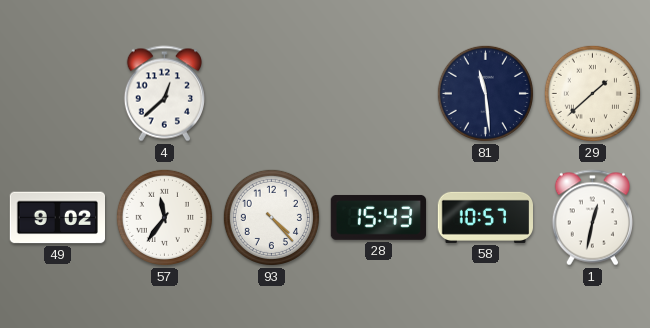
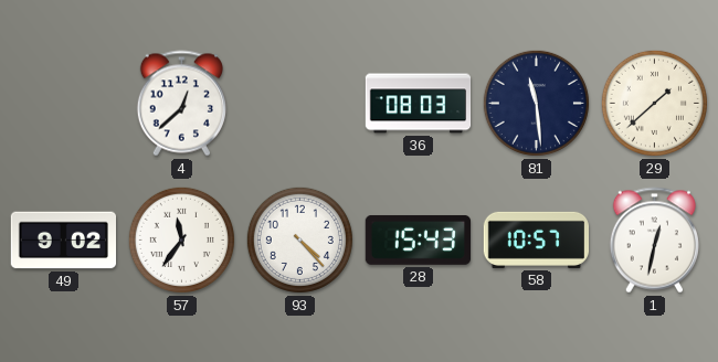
36: none -> 08:03 (419, 104)
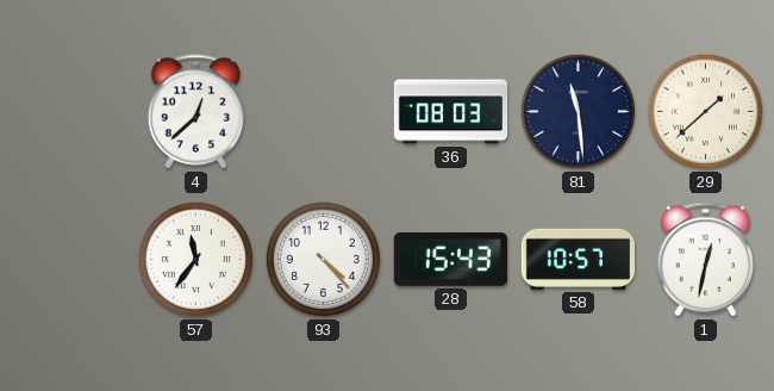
49: 9:02 -> none (63, 241)
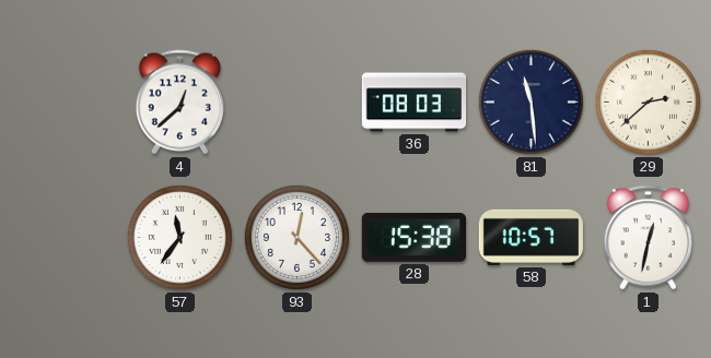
29: 1:38 -> 2:38 (648, 102)
93: 4:23 -> 12:23 (296, 237)
28: 15:43 -> 15:38 (413, 237)
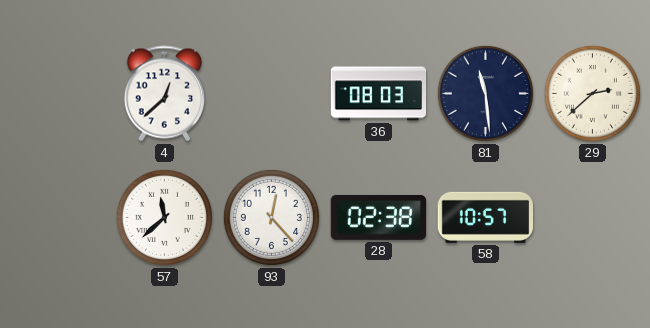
57: 11:36 -> 11:38 (164, 217)
28: 15:38 -> 02:38 (378, 217)
1: 12:32 -> none (648, 238)
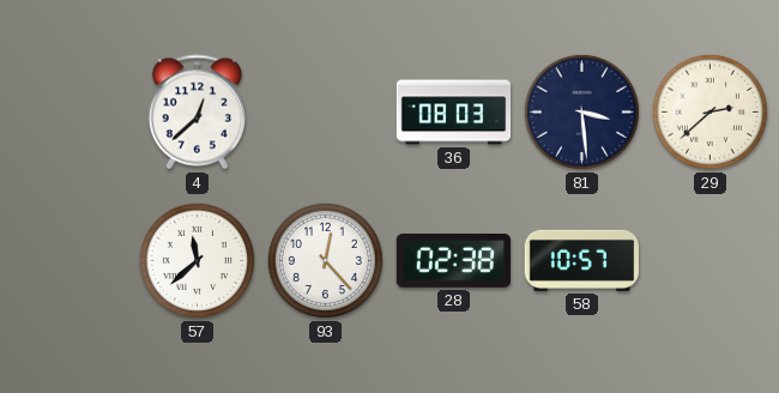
81: 11:29 -> 3:29 (581, 111)
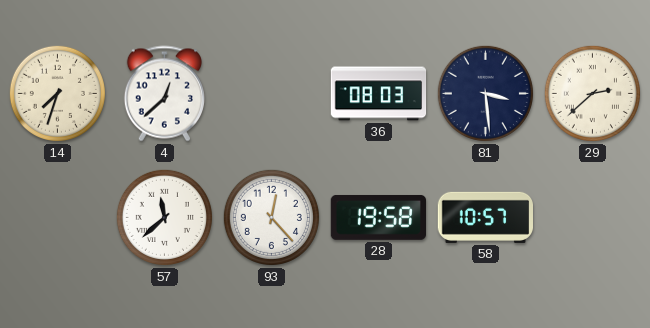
14: none -> 7:33 (57, 93)
28: 02:38 -> 19:58 (378, 217)
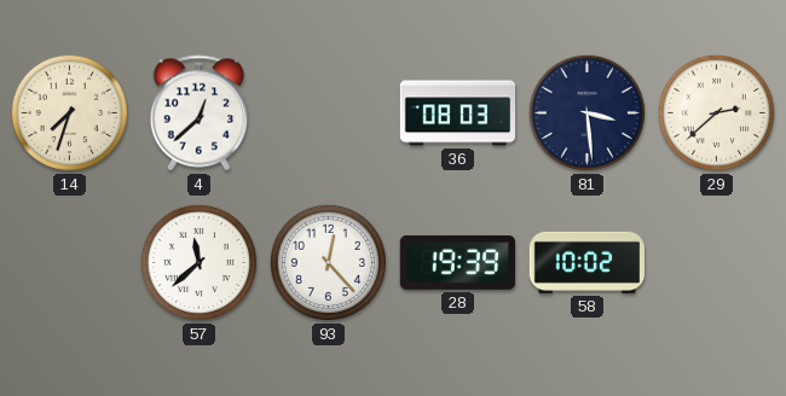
28: 19:58 -> 19:39 (457, 262)
58: 10:57 -> 10:02 (586, 262)
